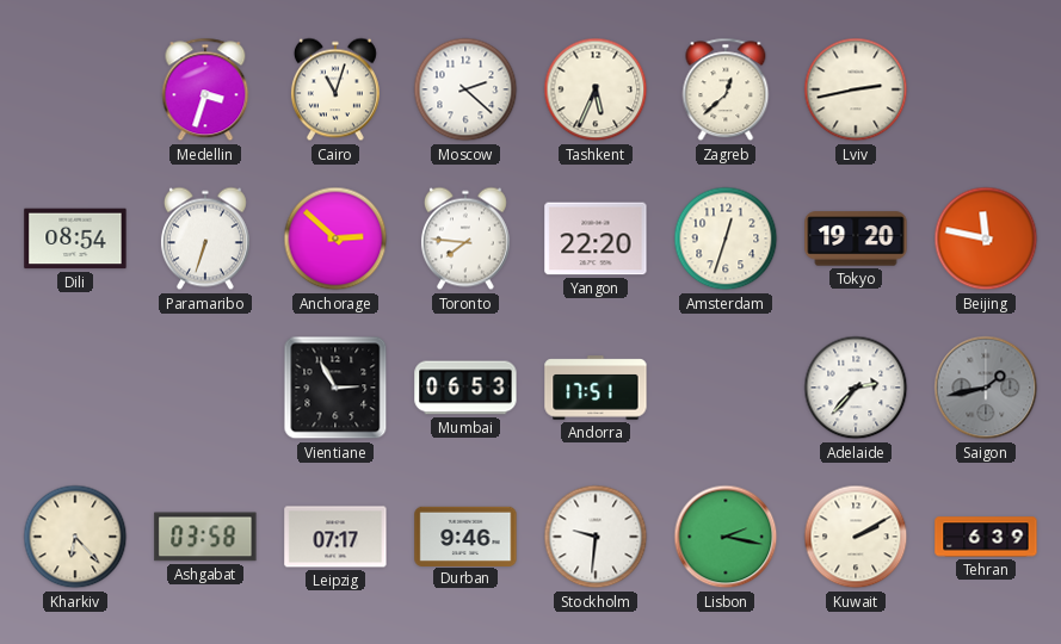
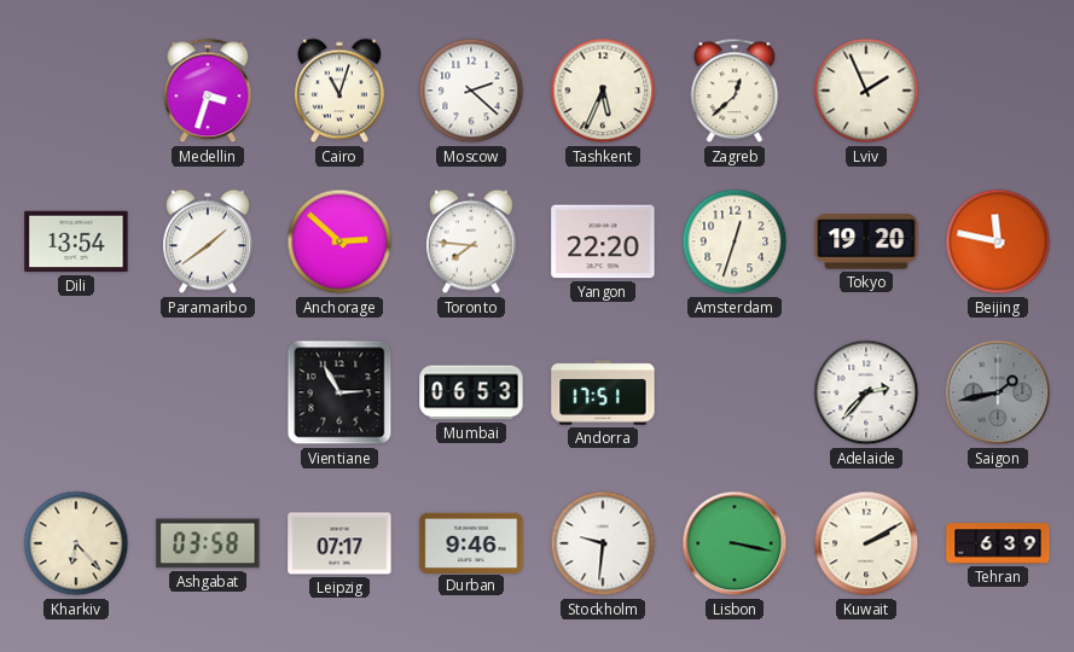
Lviv: 2:43 -> 1:56 (866, 91)
Dili: 08:54 -> 13:54 (76, 241)
Paramaribo: 6:33 -> 1:39 (208, 241)
Lisbon: 2:17 -> 3:17 (735, 543)
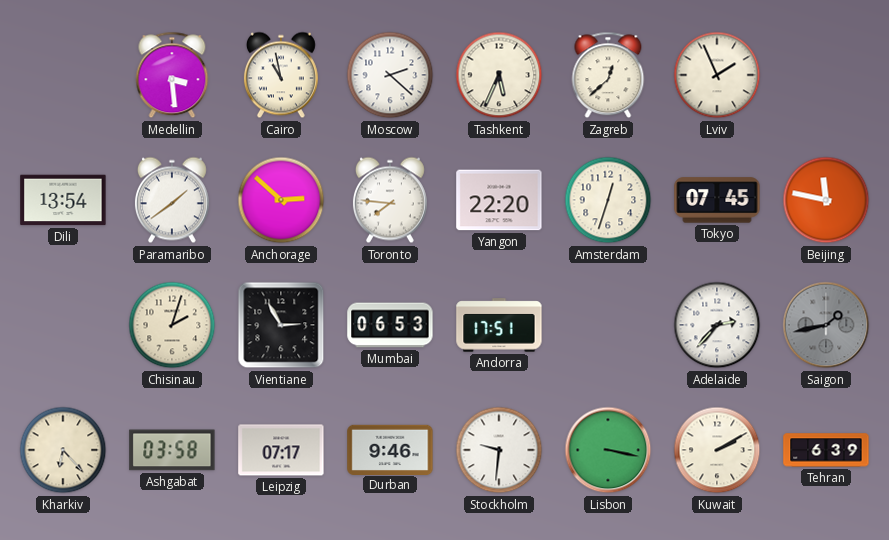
Medellin: 3:33 -> 3:29 (172, 75)
Cairo: 11:03 -> 10:58 (281, 75)
Tokyo: 19:20 -> 07:45 (717, 200)
Chisinau: none -> 2:03 (172, 325)
